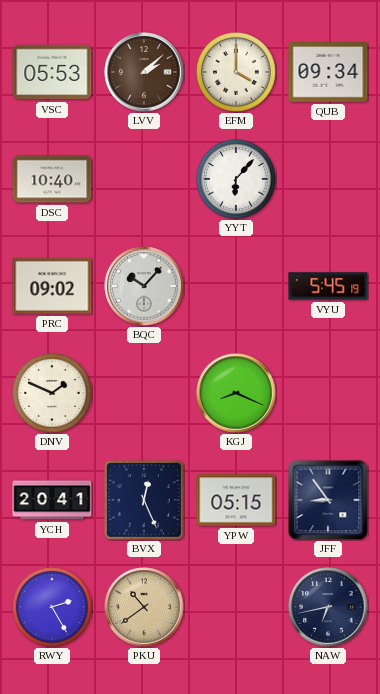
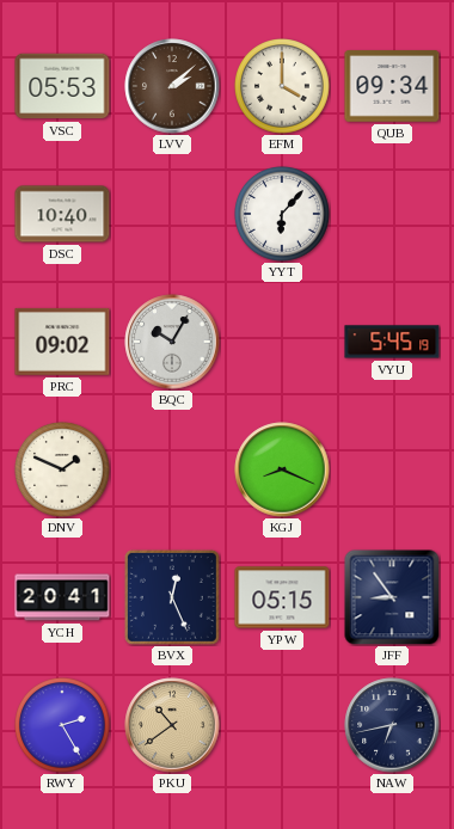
BQC: 10:07 -> 10:05 (172, 342)
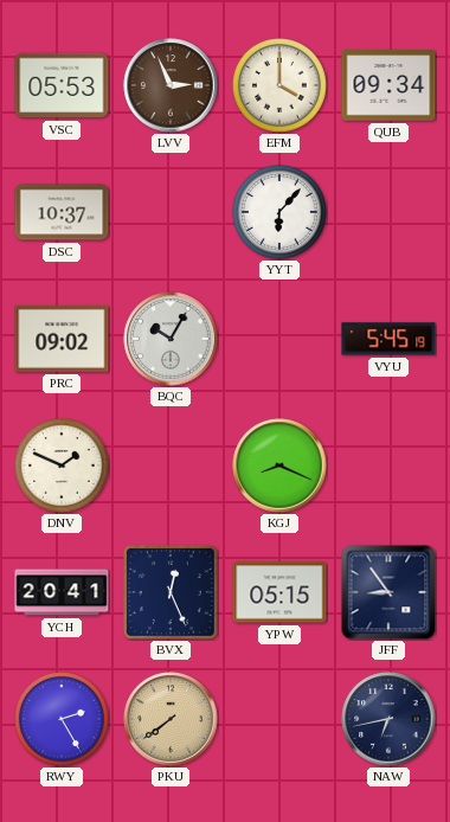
LVV: 2:08 -> 2:56 (171, 85)
DSC: 10:40 -> 10:37 (62, 212)
PKU: 10:39 -> 7:39 (171, 719)
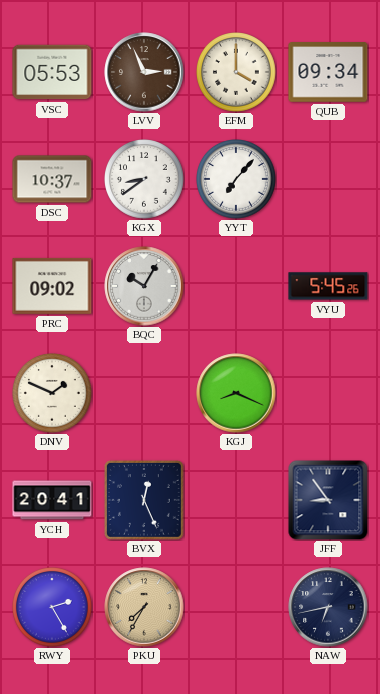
KGX: none -> 8:39 (145, 180)
YYT: 6:07 -> 7:07 (237, 180)
VYU: 5:45:19 -> 5:45:26 (328, 286)
YPW: 05:15 -> none (279, 592)
PKU: 7:39 -> 7:35 (144, 607)
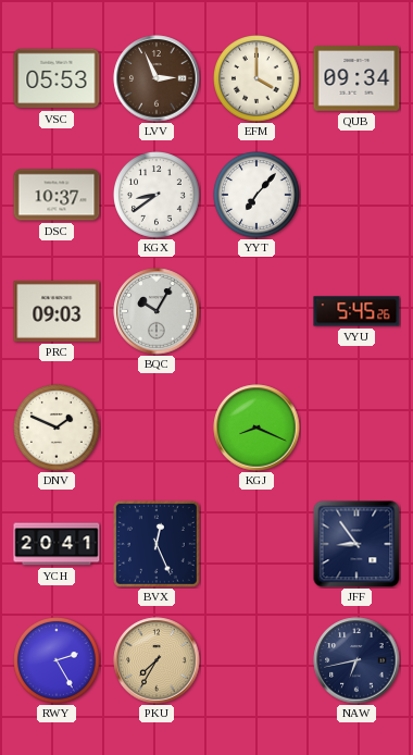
PRC: 09:02 -> 09:03 (57, 311)
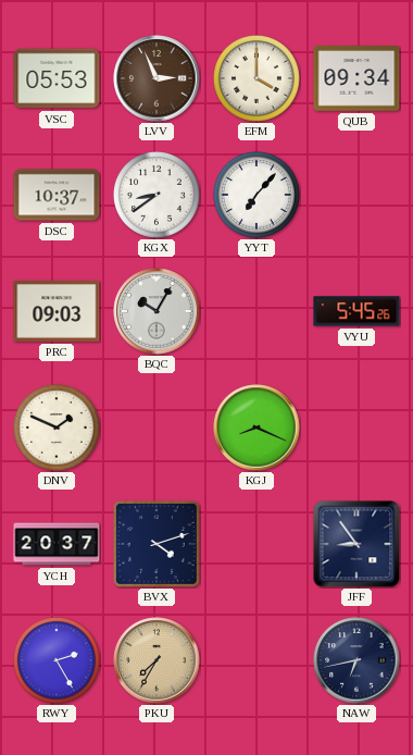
YCH: 20:41 -> 20:37 (57, 544)
BVX: 12:26 -> 4:12 (157, 544)
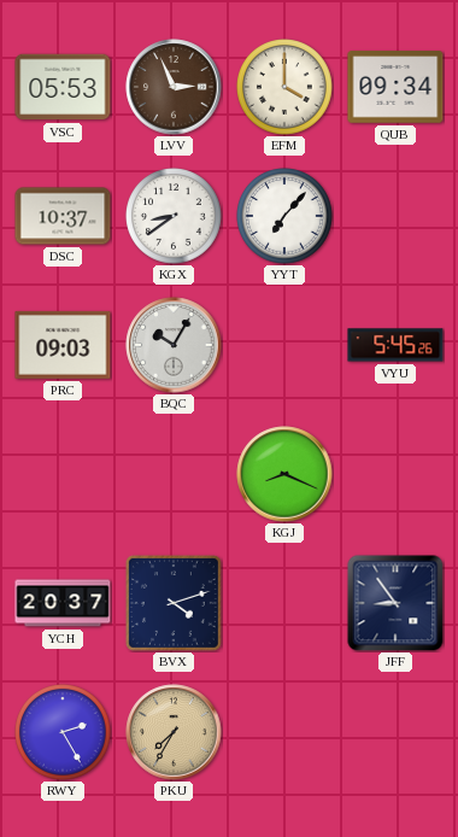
DNV: 1:49 -> none (58, 429)
NAW: 6:43 -> none (356, 660)
